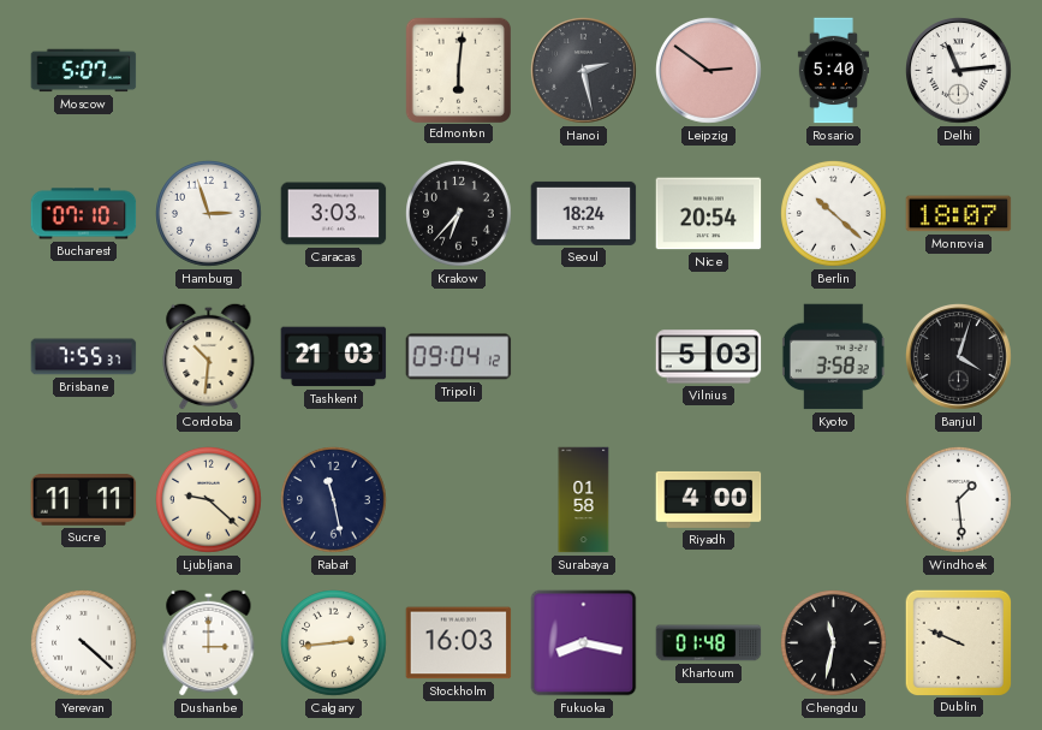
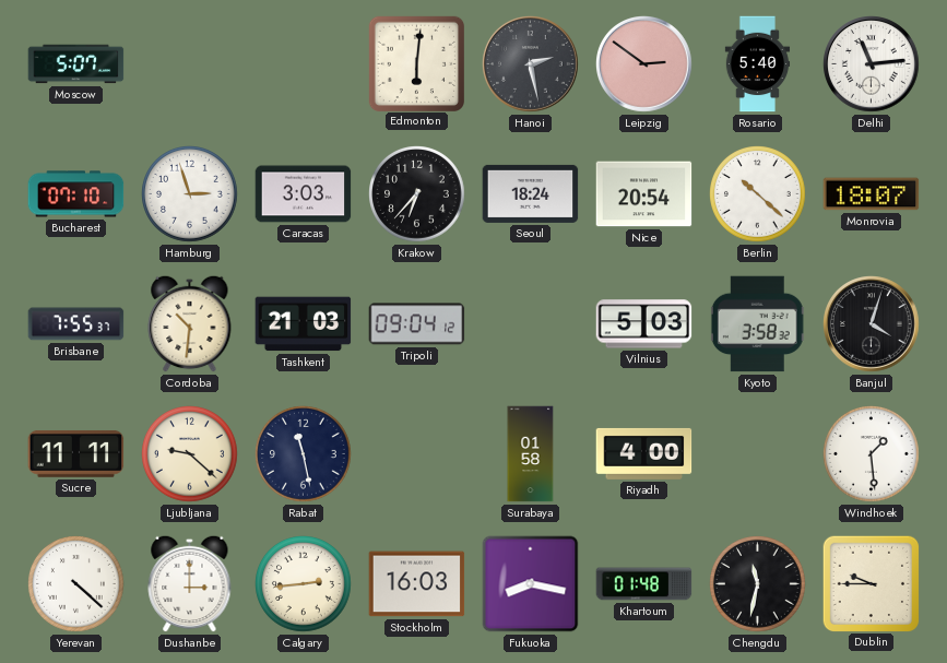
Dublin: 9:49 -> 9:45 (871, 583)
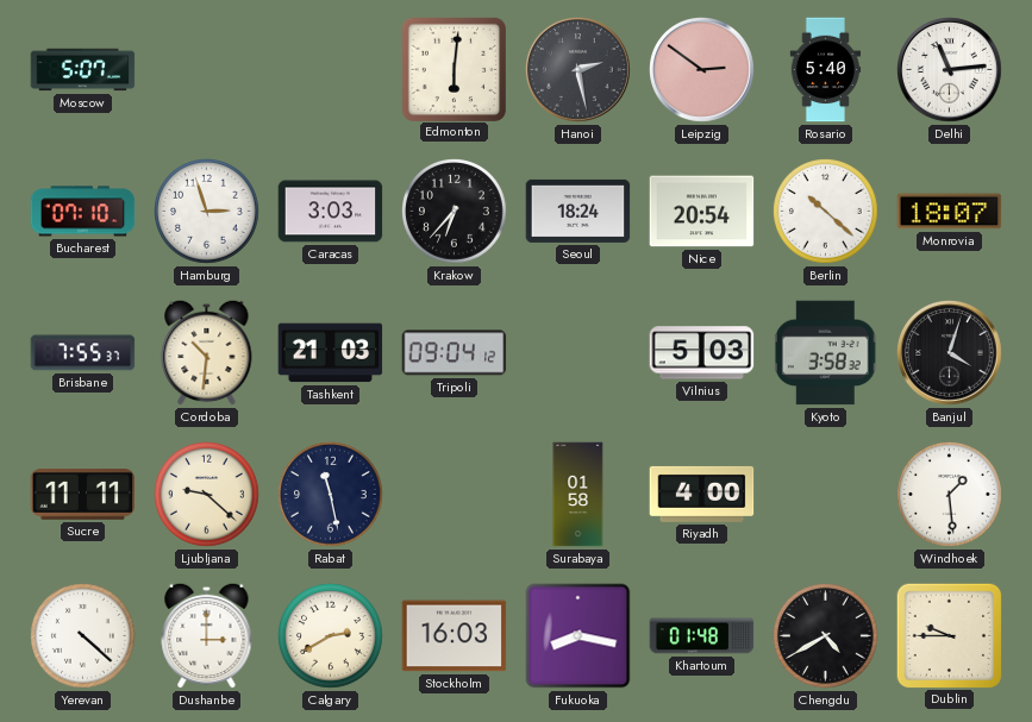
Calgary: 2:44 -> 2:40 (331, 636)
Chengdu: 11:32 -> 4:40 (826, 636)
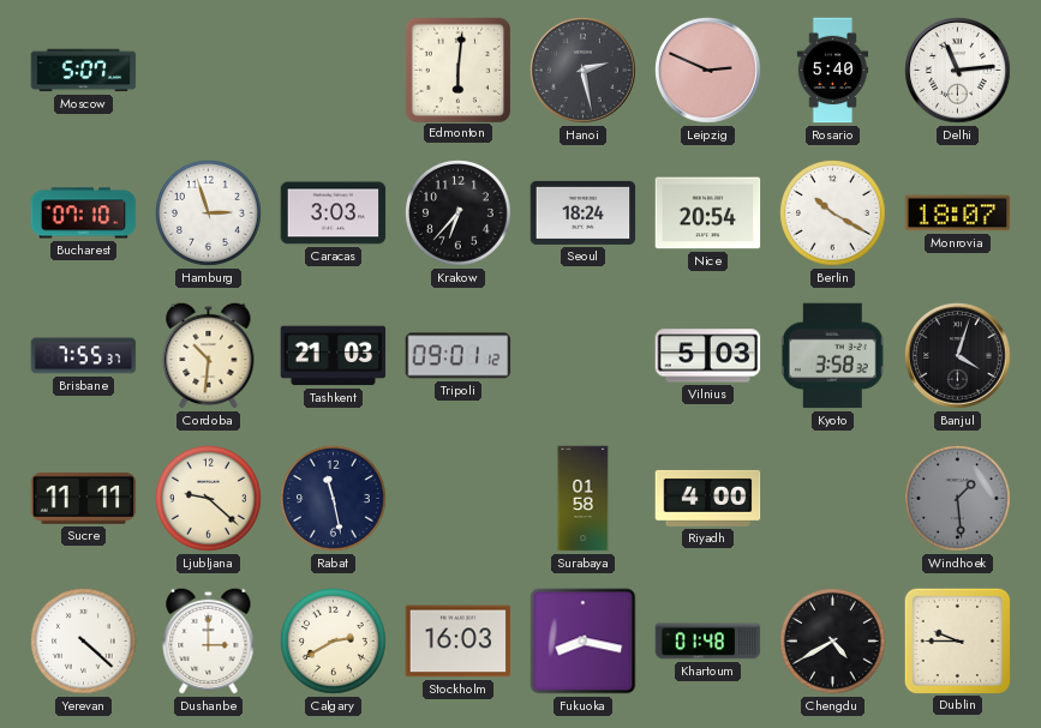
Leipzig: 2:51 -> 2:49 (708, 71)
Berlin: 10:22 -> 10:20 (833, 213)
Tripoli: 09:04 -> 09:01 (459, 356)
Windhoek dial: white -> grey (958, 499)
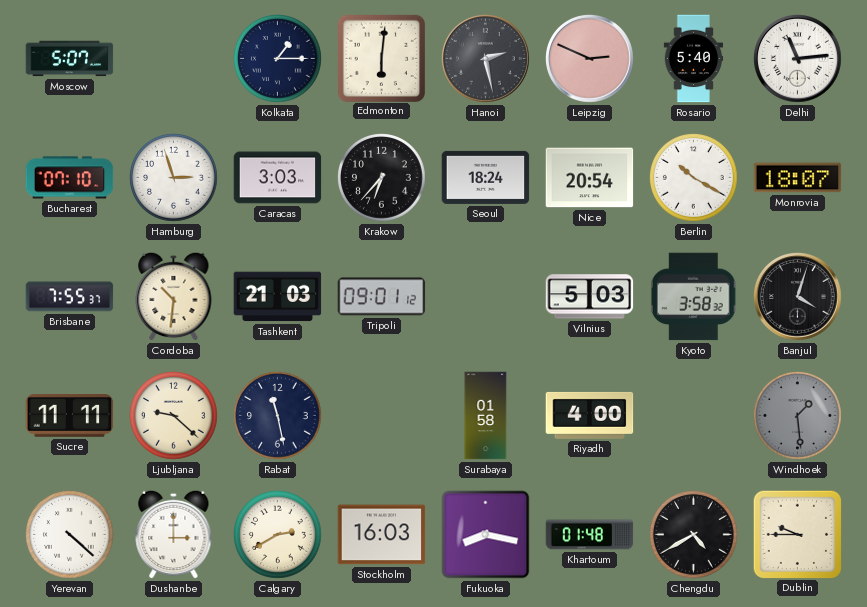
Kolkata: none -> 1:15 (278, 59)
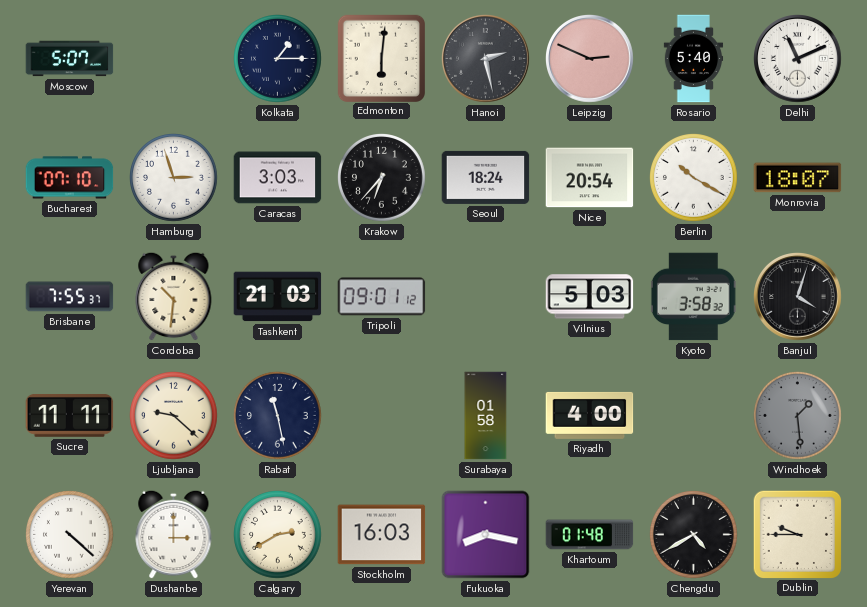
Delhi: 11:14 -> 11:11 (798, 59)
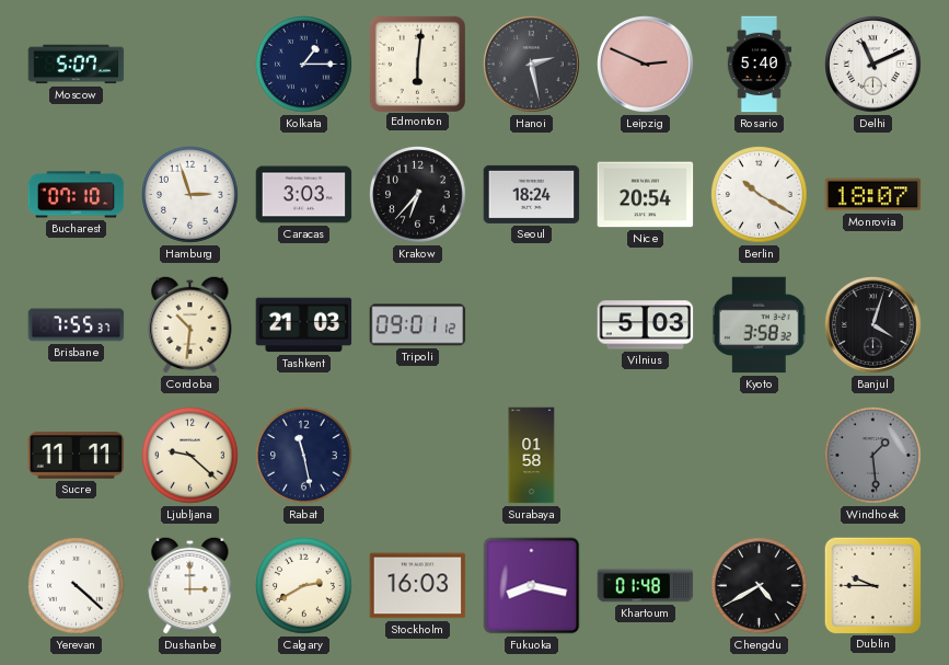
Riyadh: 4:00 -> none (590, 415)
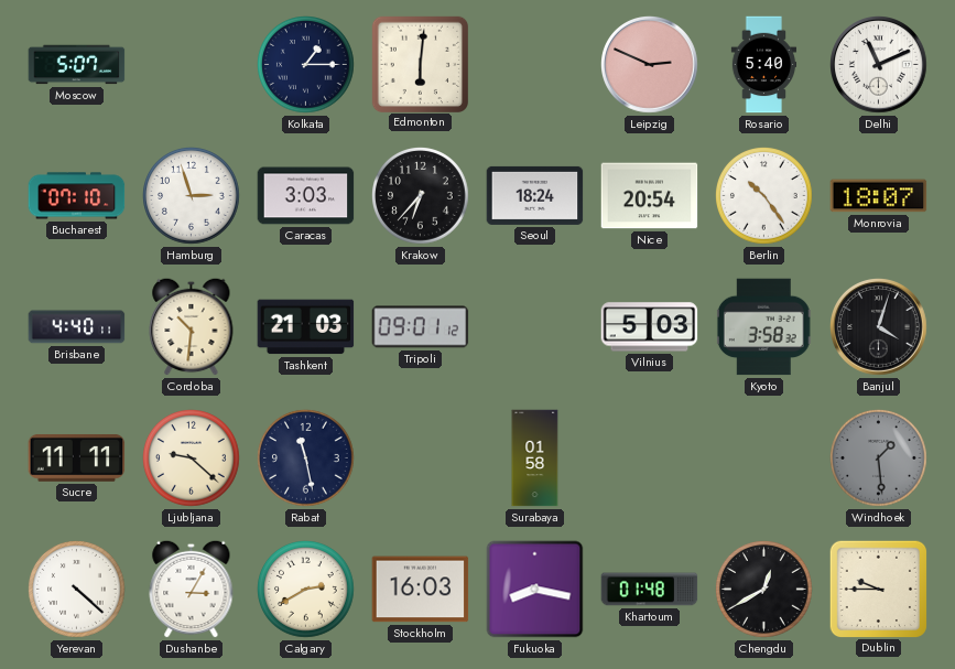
Hanoi: 2:28 -> none (532, 65)
Berlin: 10:20 -> 10:24 (764, 196)
Brisbane: 7:55 -> 4:40 (77, 327)
Dushanbe: 3:00 -> 3:05 (192, 589)
Chengdu: 4:40 -> 12:40 (764, 590)
